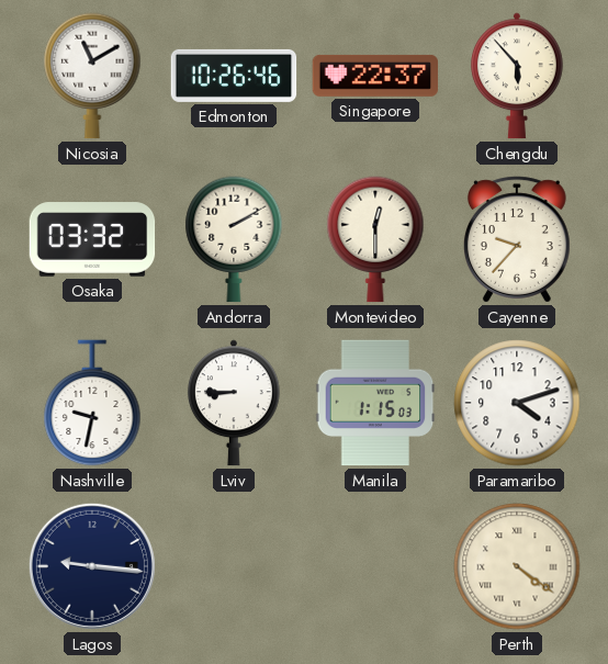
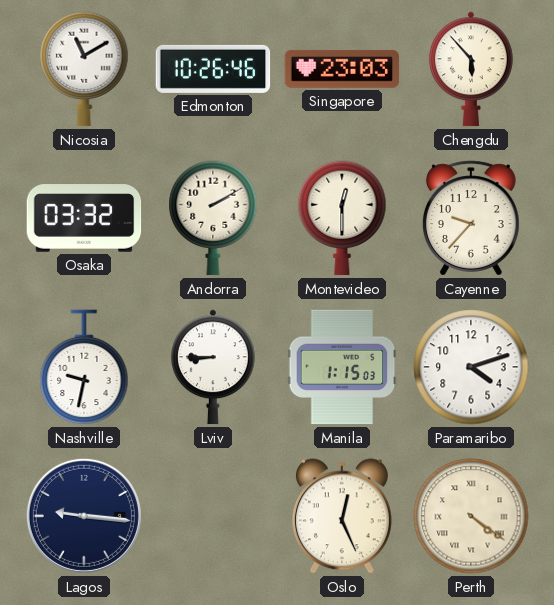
Singapore: 22:37 -> 23:03 (342, 69)
Oslo: none -> 12:26 (342, 516)
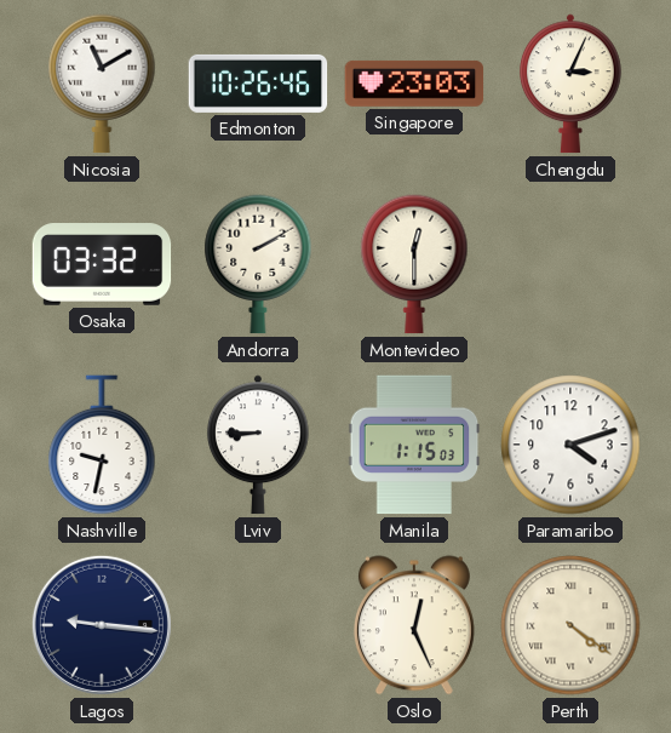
Chengdu: 5:53 -> 3:04 (572, 84)
Cayenne: 9:37 -> none (471, 218)
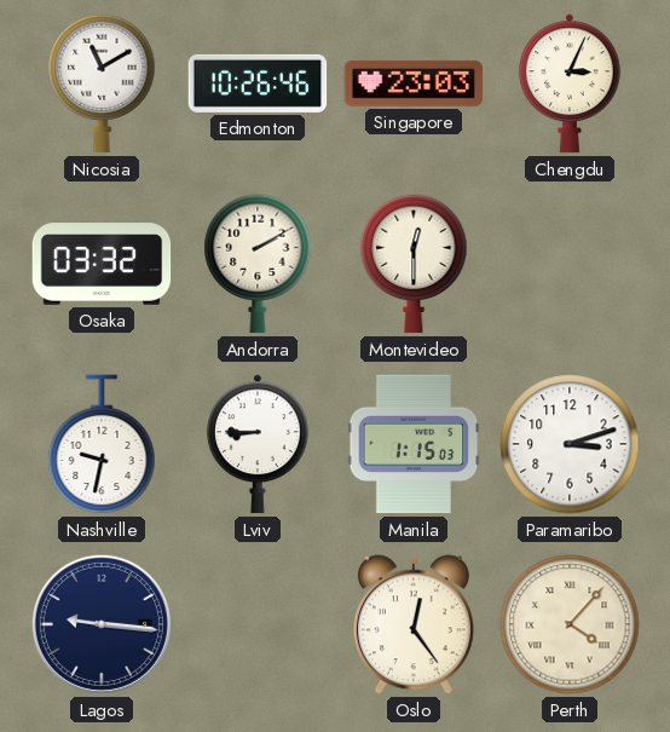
Paramaribo: 4:12 -> 3:12 (570, 444)
Oslo: 12:26 -> 12:24 (414, 624)
Perth: 4:21 -> 4:07 (570, 624)
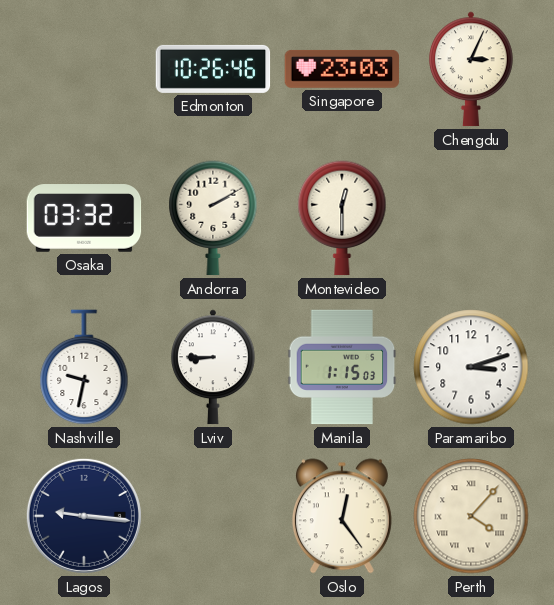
Nicosia: 11:10 -> none (102, 83)
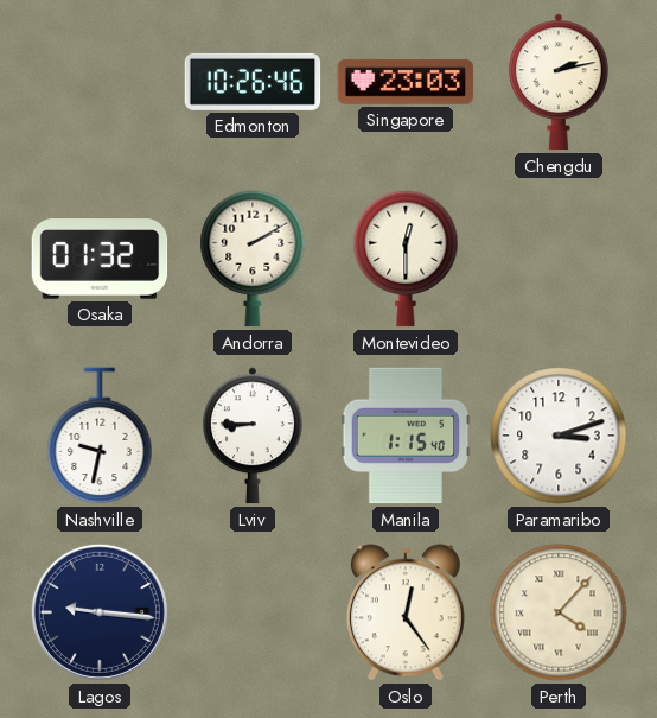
Chengdu: 3:04 -> 2:13 (560, 82)
Osaka: 03:32 -> 01:32 (100, 259)
Manila: 1:15:03 -> 1:15:40 (406, 436)
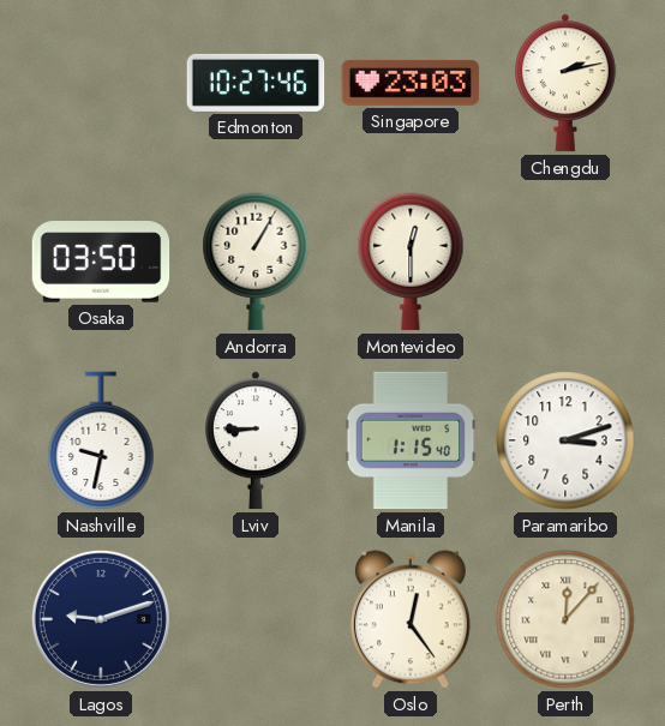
Edmonton: 10:26 -> 10:27 (256, 83)
Osaka: 01:32 -> 03:50 (101, 262)
Andorra: 2:10 -> 1:05 (256, 262)
Lagos: 9:16 -> 9:12 (101, 619)
Perth: 4:07 -> 12:07 (565, 619)
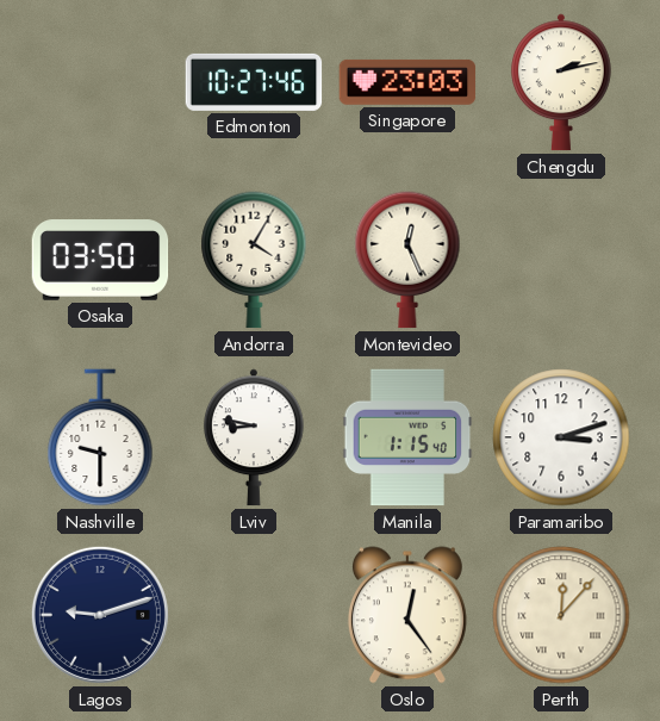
Andorra: 1:05 -> 4:05 (254, 260)
Montevideo: 12:30 -> 12:26 (407, 260)
Nashville: 9:32 -> 9:30 (100, 437)
Lviv: 8:45 -> 8:47 (255, 437)
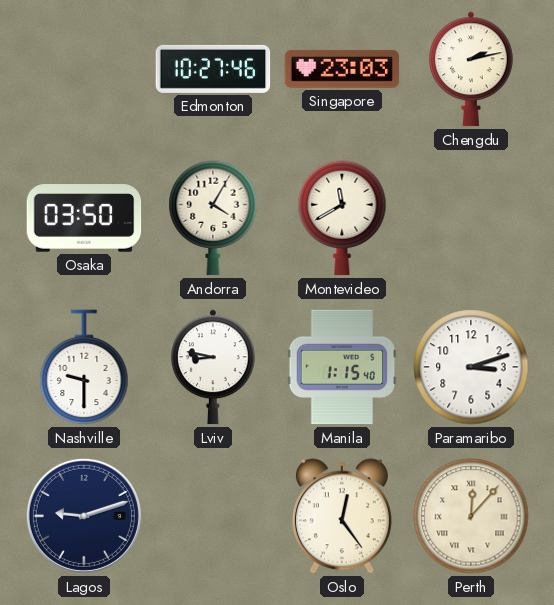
Montevideo: 12:26 -> 11:40 (342, 218)
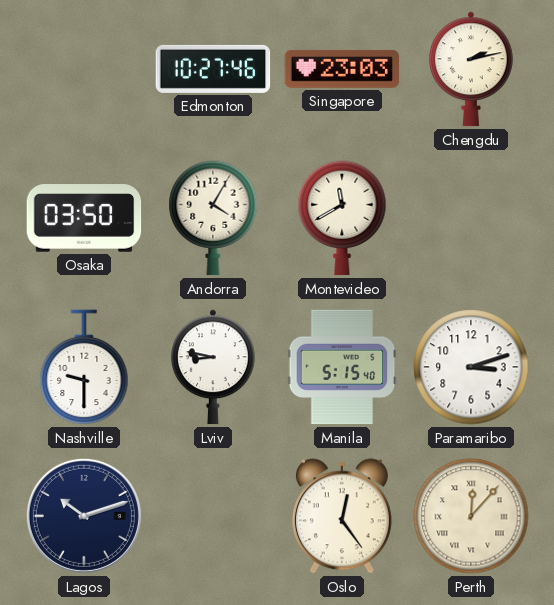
Manila: 1:15 -> 5:15 (342, 367)
Lagos: 9:12 -> 10:12 (84, 516)
